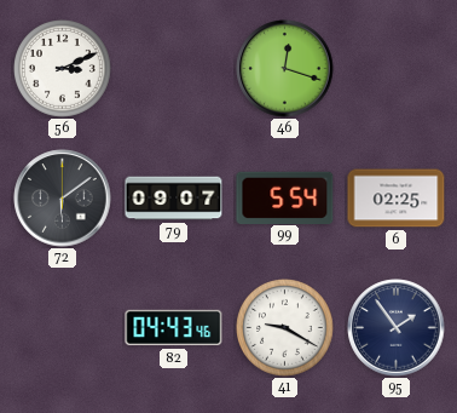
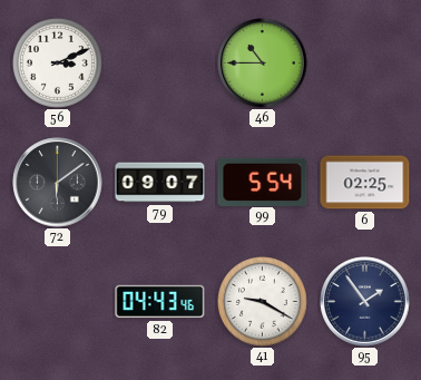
46: 12:18 -> 10:45 (263, 64)
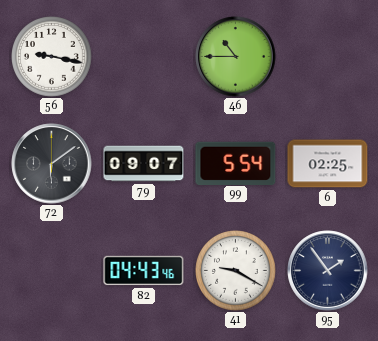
56: 3:11 -> 9:17 (52, 57)
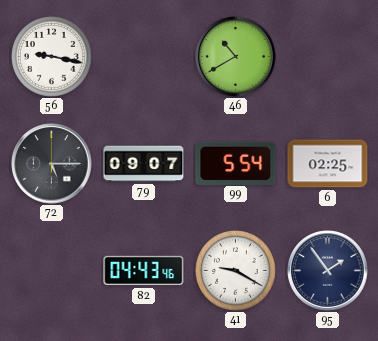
46: 10:45 -> 10:40 (236, 57)
72: 6:09 -> 5:15 (52, 164)
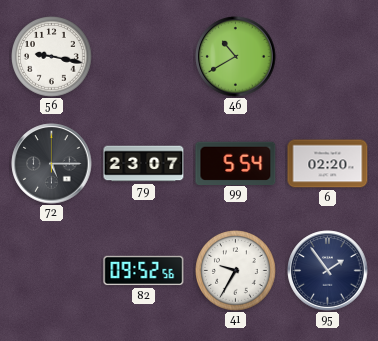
79: 09:07 -> 23:07 (144, 164)
6: 02:25 -> 02:20 (328, 164)
82: 04:43 -> 09:52 (144, 271)
41: 9:20 -> 9:35 (236, 271)
